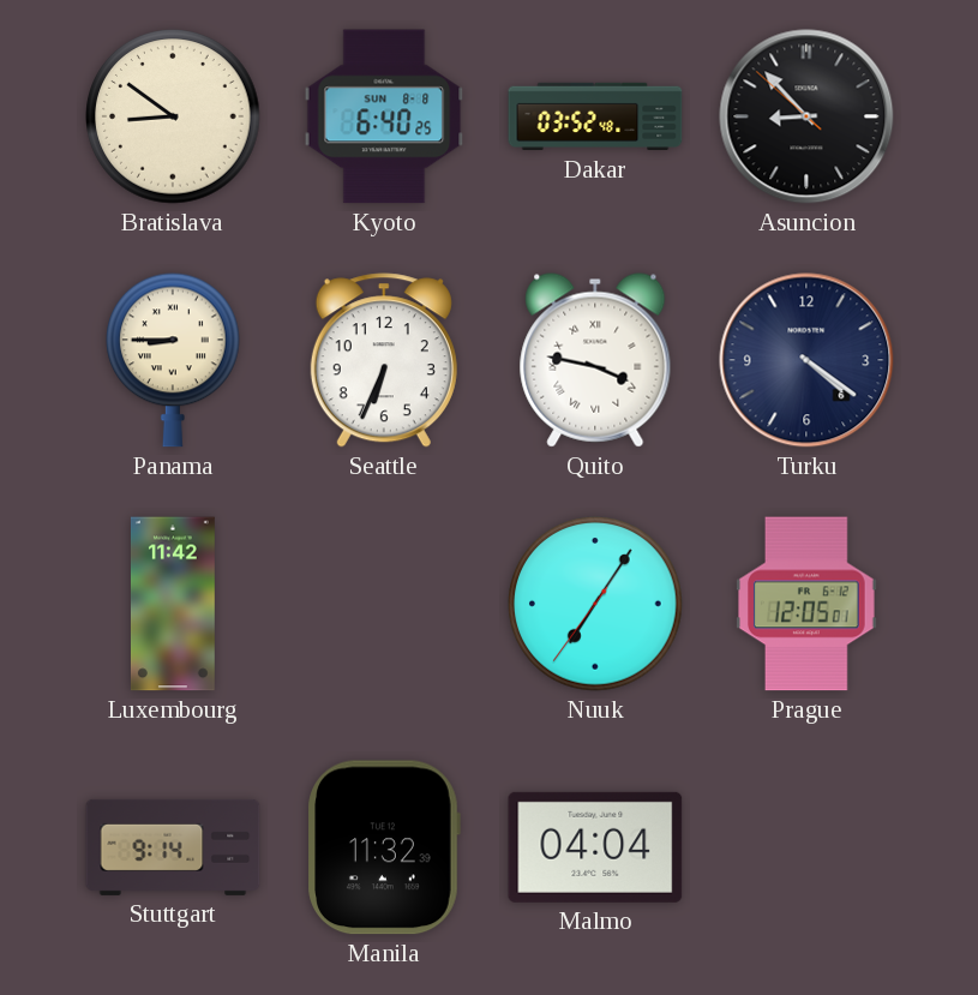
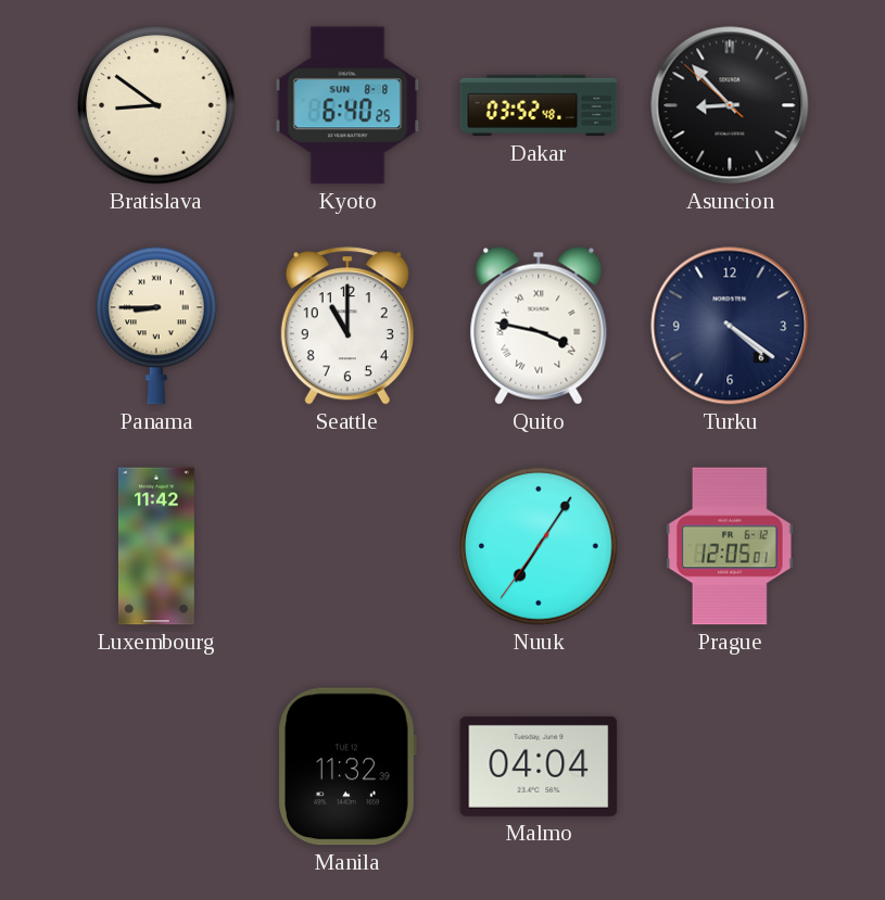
Seattle: 6:34 -> 11:00 (347, 326)
Stuttgart: 9:14 -> none (173, 847)
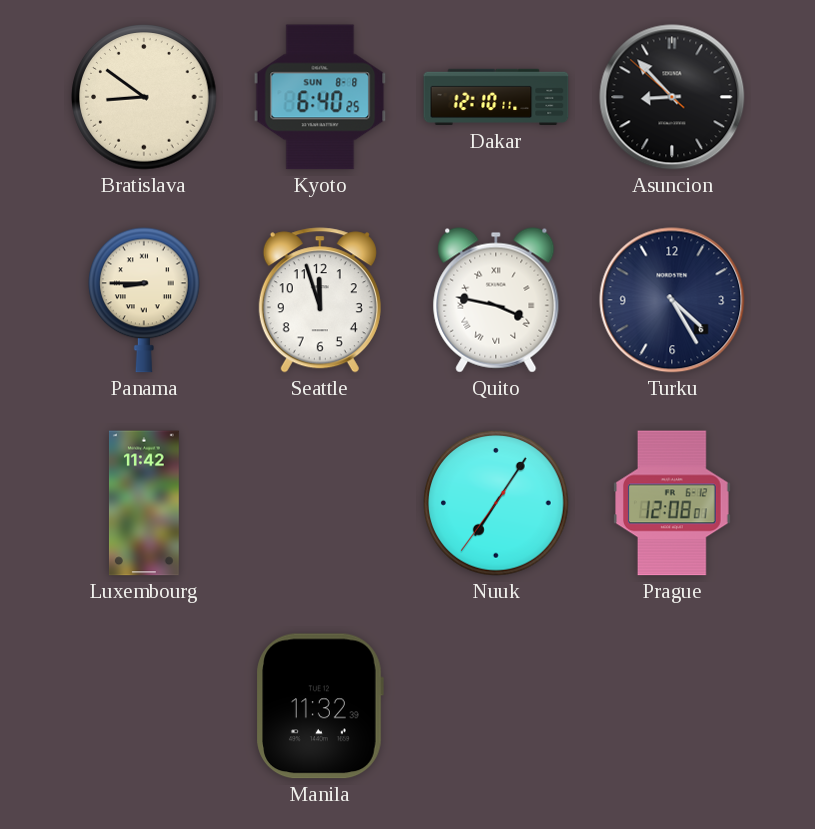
Dakar: 03:52 -> 12:10 (496, 97)
Seattle: 11:00 -> 11:57 (320, 300)
Turku: 4:21 -> 4:25 (672, 300)
Prague: 12:05 -> 12:08 (673, 503)
Malmo: 04:04 -> none (539, 766)
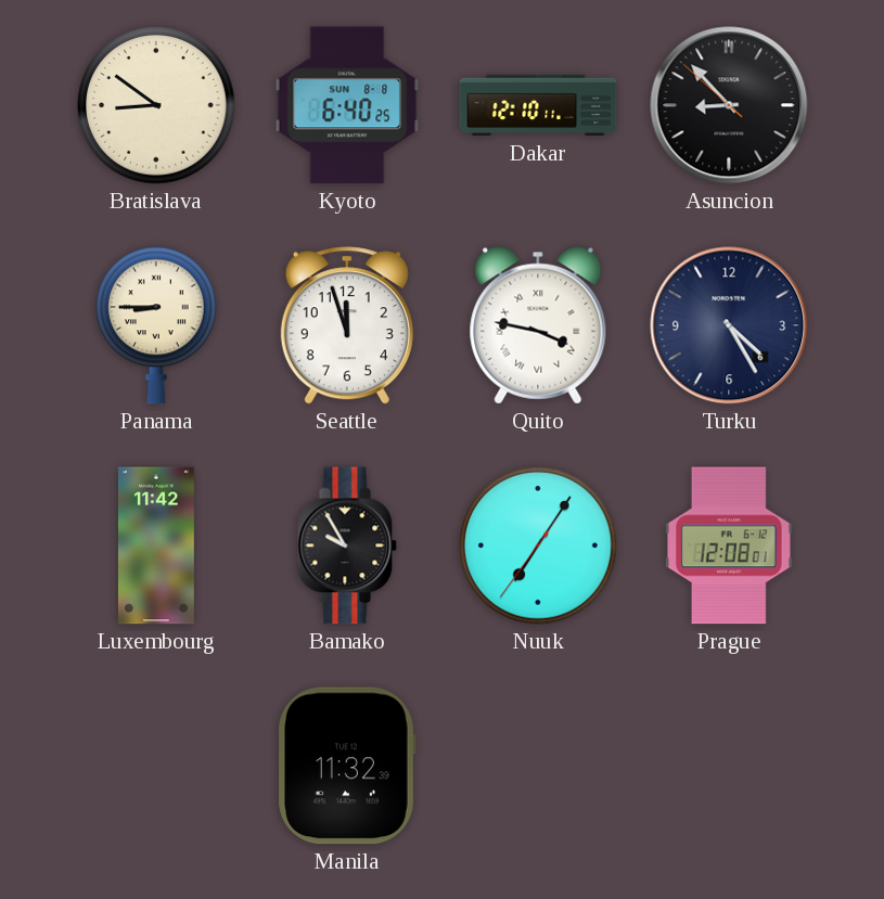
Bamako: none -> 9:55 (347, 545)
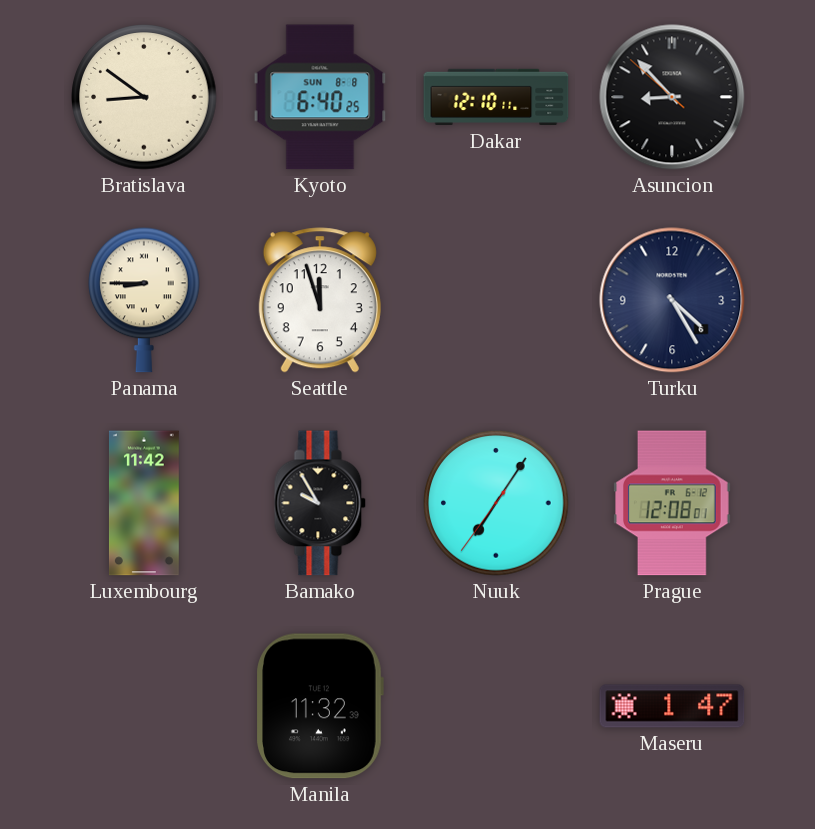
Quito: 3:47 -> none (538, 325)
Maseru: none -> 1:47 (672, 706)
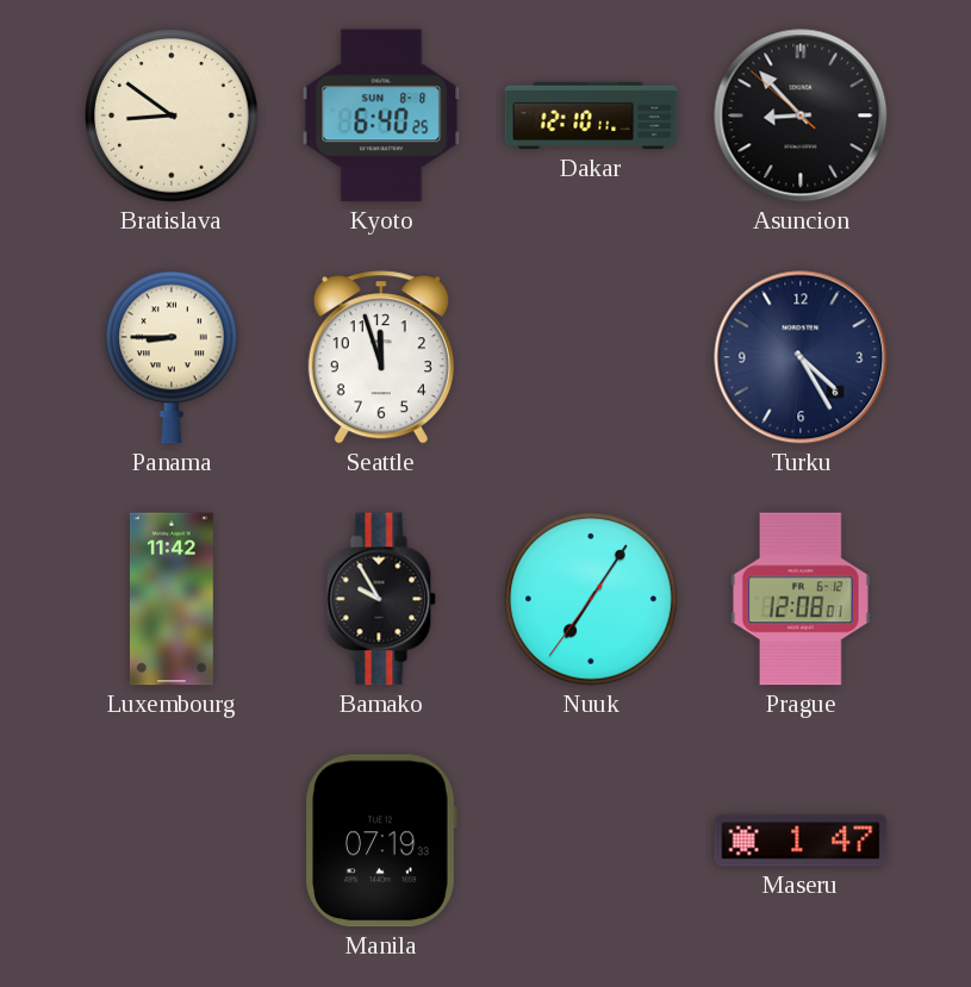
Manila: 11:32 -> 07:19 (381, 841)
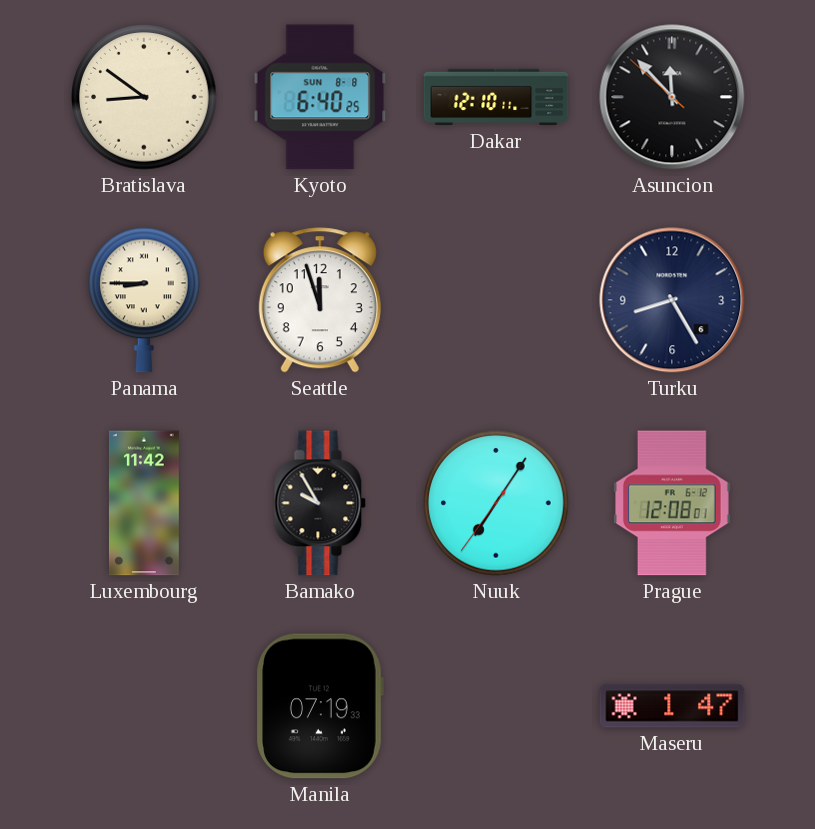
Asuncion: 8:52 -> 11:52 (672, 97)
Turku: 4:25 -> 8:25 (672, 300)
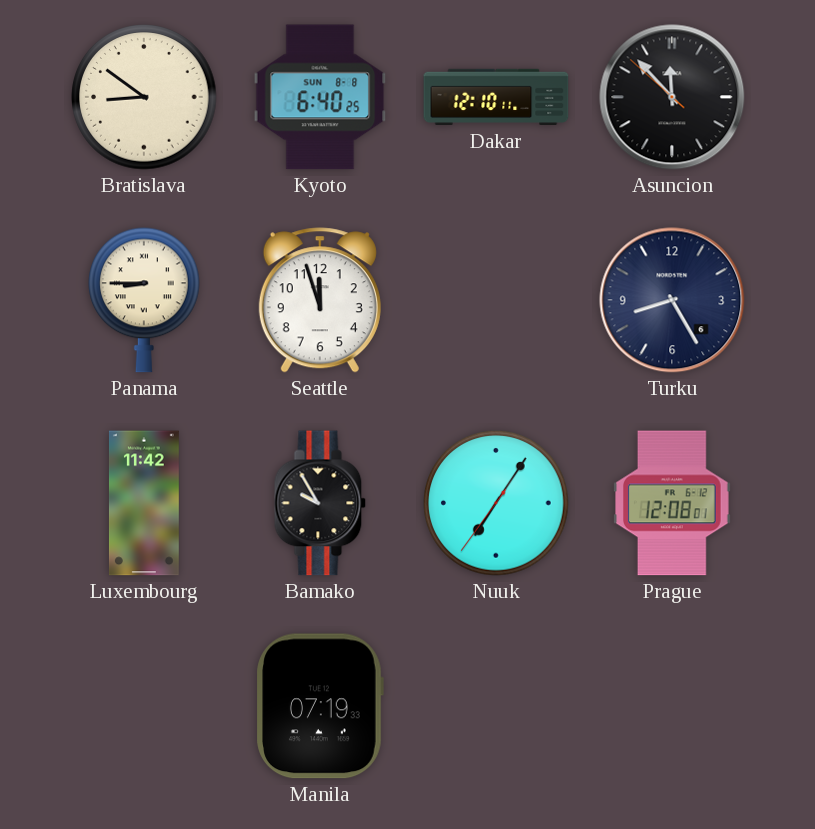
Maseru: 1:47 -> none (672, 706)
